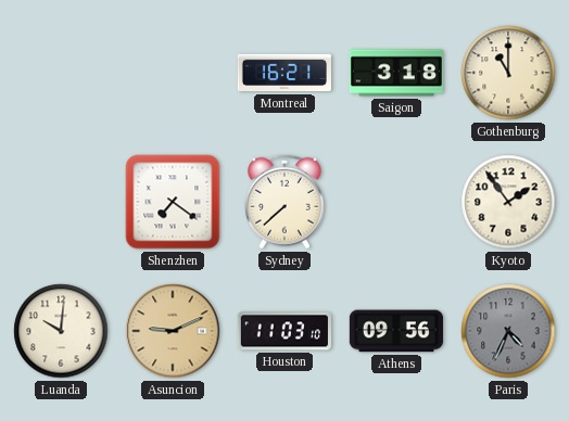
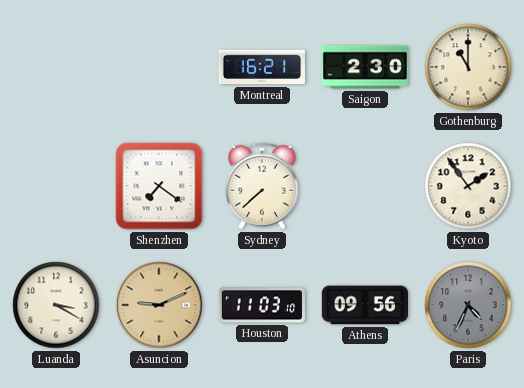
Saigon: 3:18 -> 2:30 (365, 67)
Luanda: 10:01 -> 3:20 (56, 305)
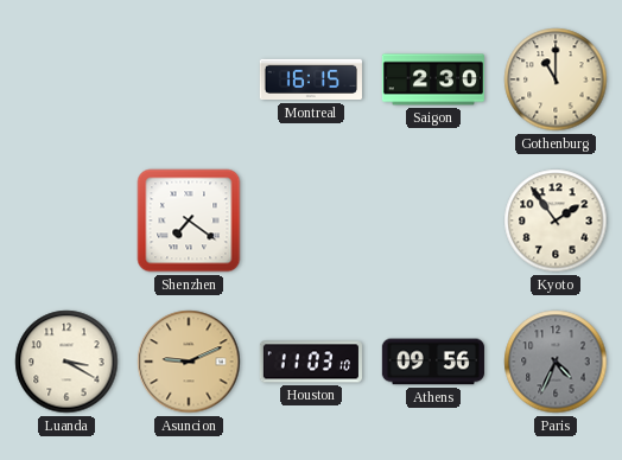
Montreal: 16:21 -> 16:15 (311, 79)
Sydney: 7:38 -> none (263, 186)
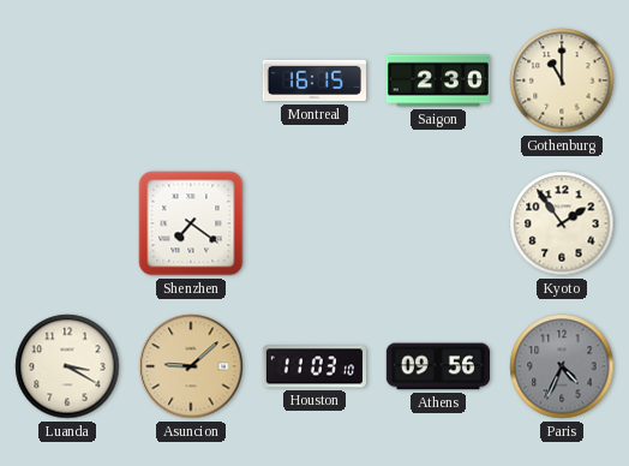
Asuncion: 9:11 -> 9:08 (191, 366)
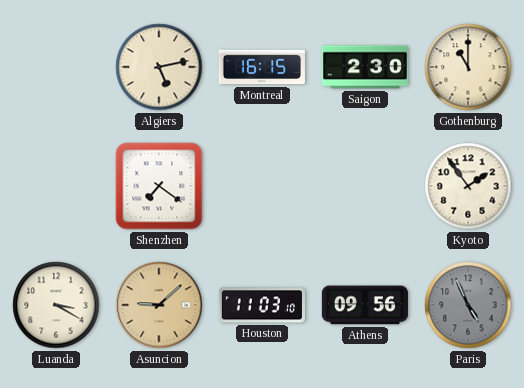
Algiers: none -> 5:13 (159, 67)
Paris: 4:34 -> 4:56 (468, 305)
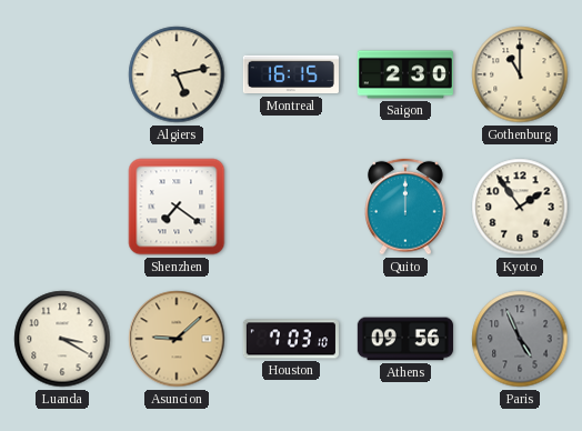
Quito: none -> 12:00 (407, 207)
Houston: 11:03 -> 7:03 (291, 339)
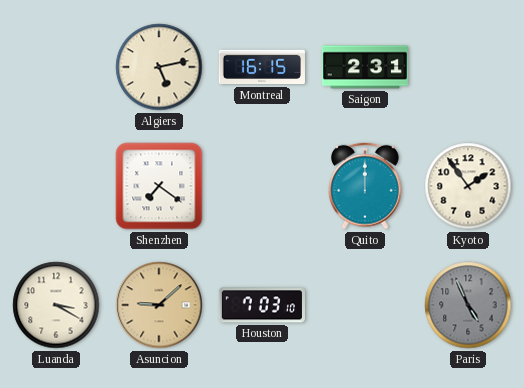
Saigon: 2:30 -> 2:31 (365, 67)
Gothenburg: 11:00 -> none (520, 74)
Athens: 09:56 -> none (405, 339)
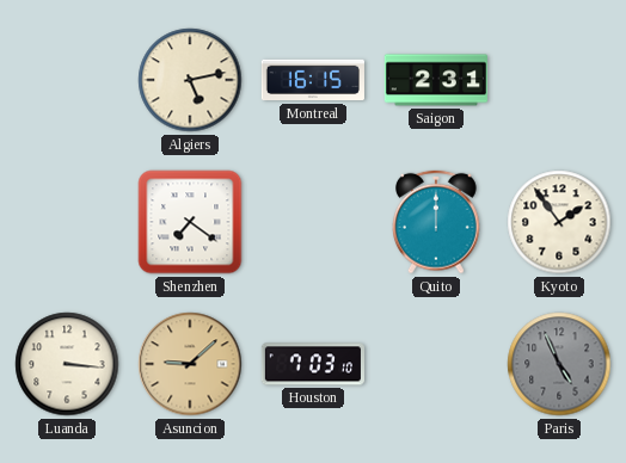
Luanda: 3:20 -> 3:16 (67, 364)
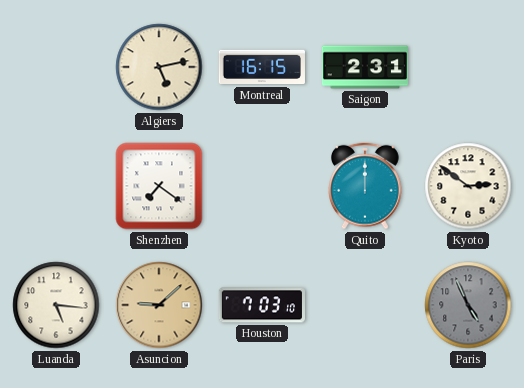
Kyoto: 1:54 -> 2:51 (468, 186)
Luanda: 3:16 -> 5:16 (56, 305)
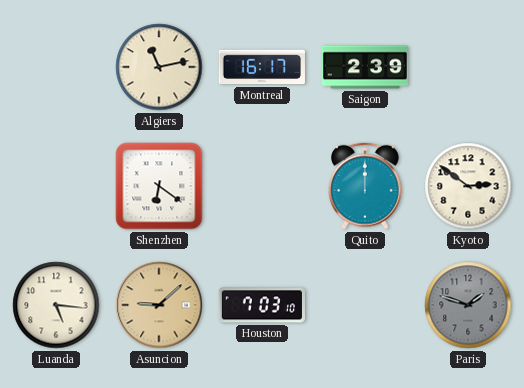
Algiers: 5:13 -> 11:13 (159, 67)
Montreal: 16:15 -> 16:17 (262, 67)
Saigon: 2:31 -> 2:39 (365, 67)
Shenzhen: 7:21 -> 6:21 (159, 186)
Paris: 4:56 -> 1:48 (468, 305)
